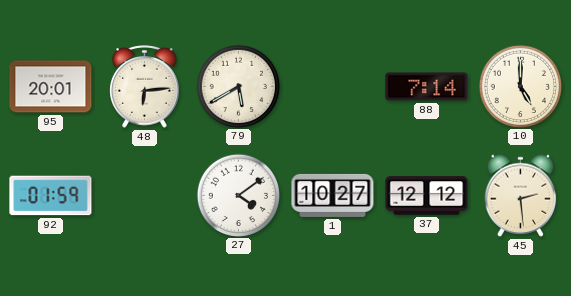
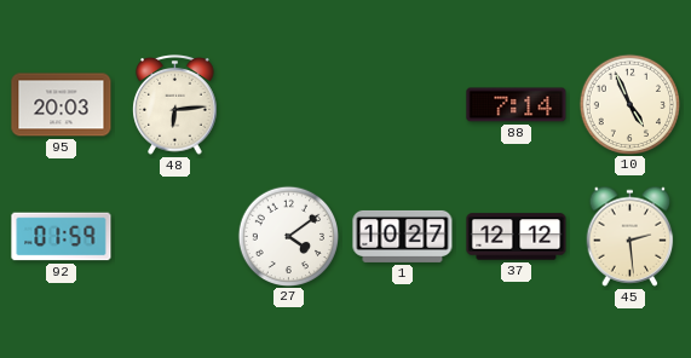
95: 20:01 -> 20:03 (62, 105)
79: 5:40 -> none (238, 86)
10: 5:00 -> 4:56 (629, 104)
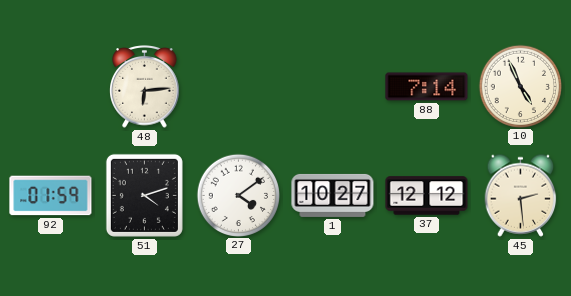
95: 20:03 -> none (62, 105)
51: none -> 4:12 (144, 195)
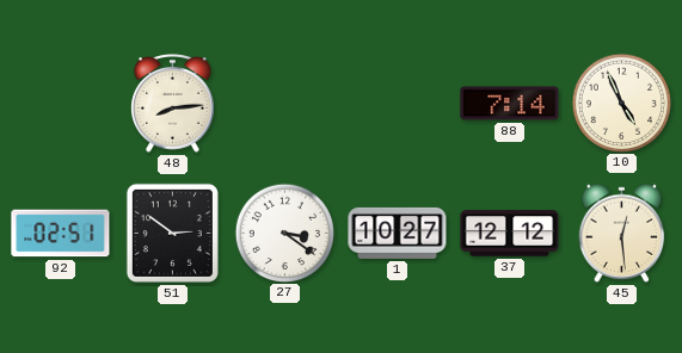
48: 6:14 -> 8:14 (173, 104)
92: 01:59 -> 02:51 (61, 234)
51: 4:12 -> 2:51 (172, 233)
27: 4:09 -> 3:21 (284, 233)
45: 2:29 -> 12:29 (622, 233)
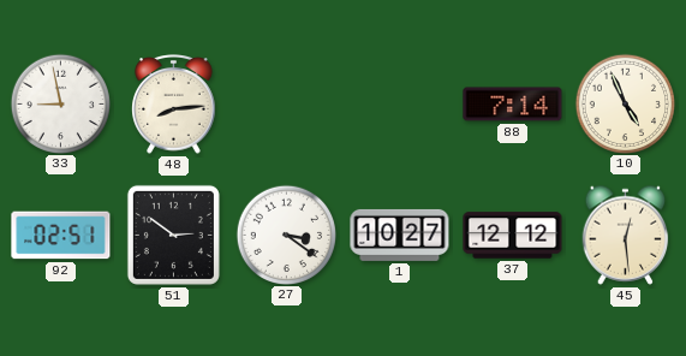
33: none -> 8:58 (60, 103)
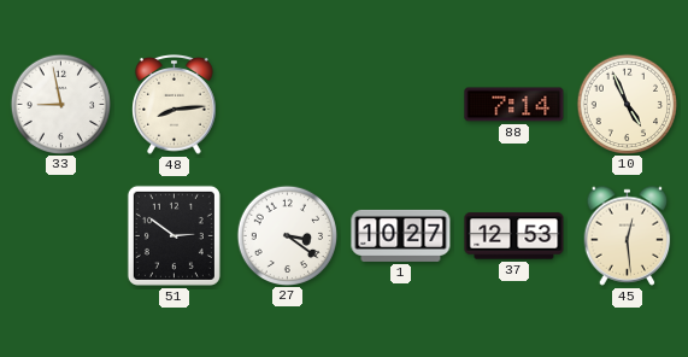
92: 02:51 -> none (61, 236)
37: 12:12 -> 12:53 (514, 236)
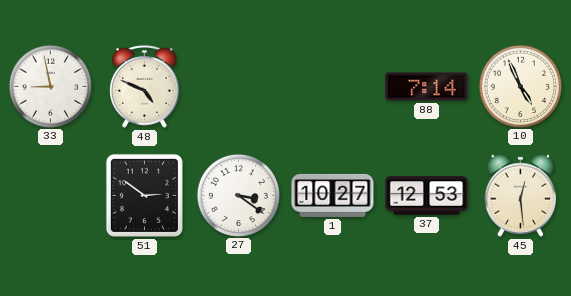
48: 8:14 -> 4:49 (145, 87)
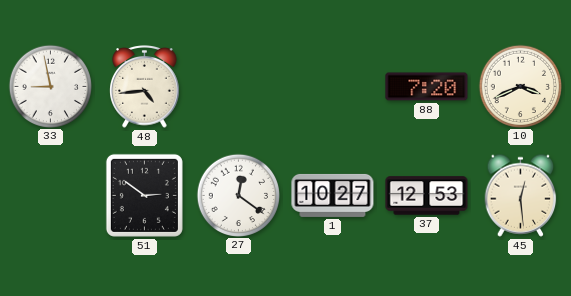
48: 4:49 -> 4:44 (145, 87)
88: 7:14 -> 7:20 (427, 87)
10: 4:56 -> 3:41 (520, 86)
27: 3:21 -> 12:21 (238, 195)
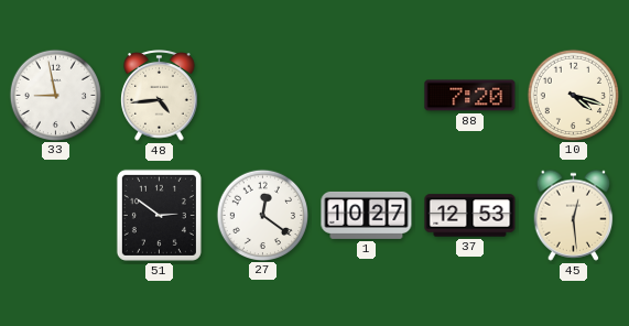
10: 3:41 -> 4:18 (573, 95)
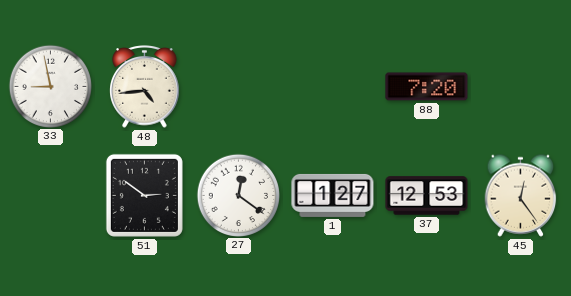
10: 4:18 -> none (573, 95)
1: 10:27 -> 1:27 (333, 195)
45: 12:29 -> 12:24 (521, 195)
